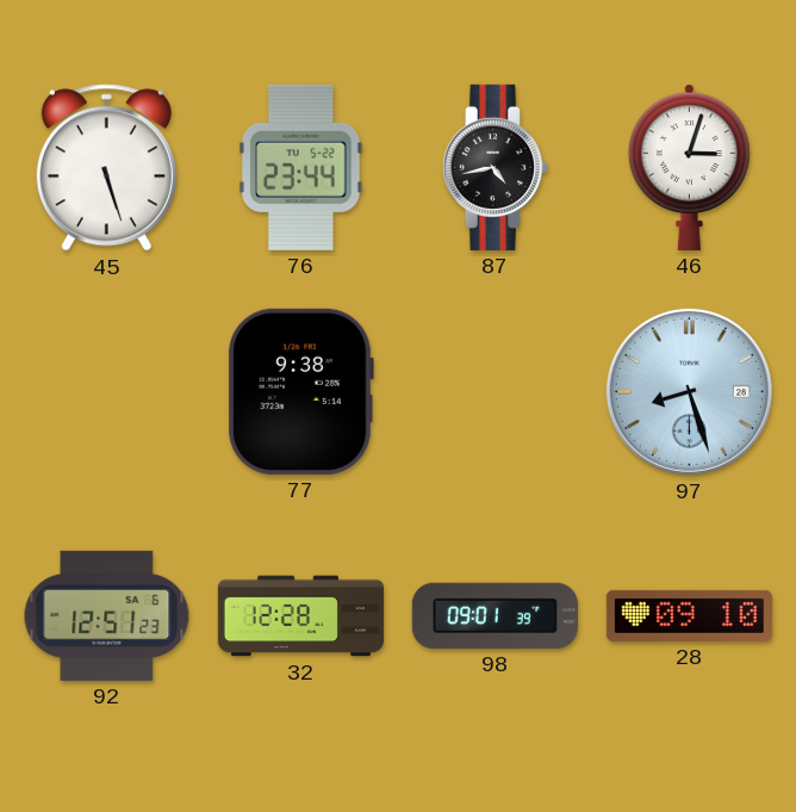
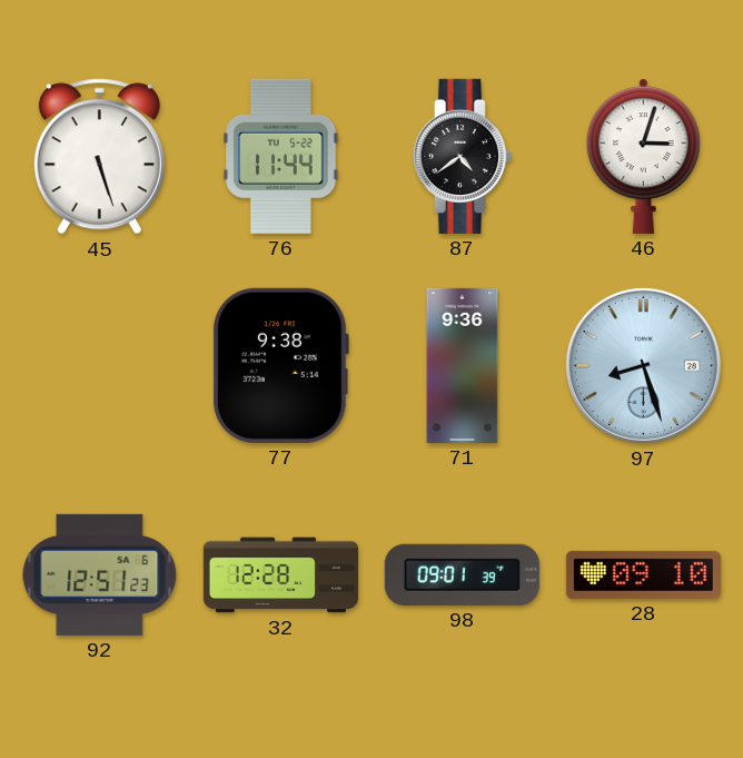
76: 23:44 -> 11:44 (281, 156)
87: 4:43 -> 4:39 (462, 156)
71: none -> 9:36 (463, 365)
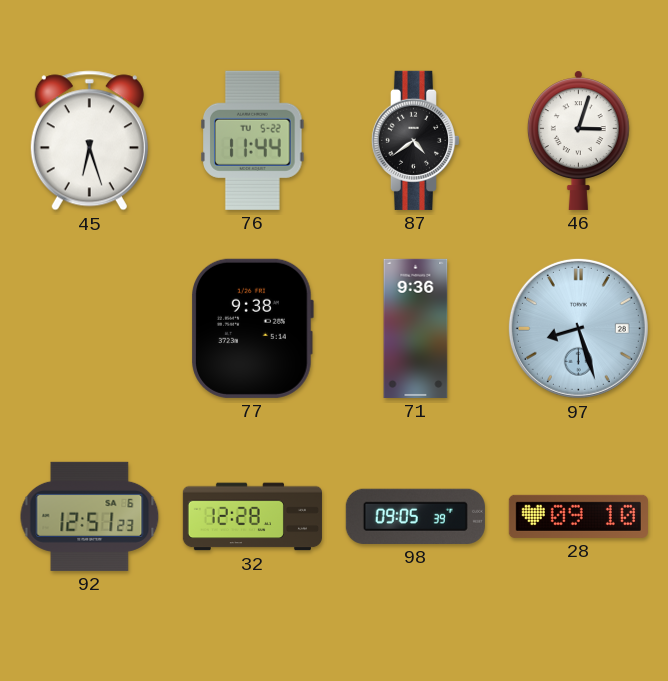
45: 5:27 -> 6:27 (89, 141)
98: 09:01 -> 09:05 (415, 516)
